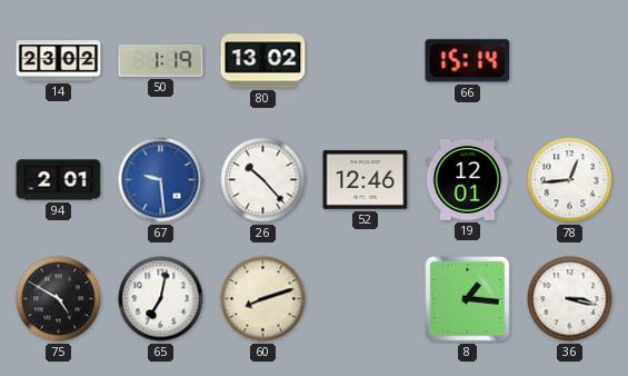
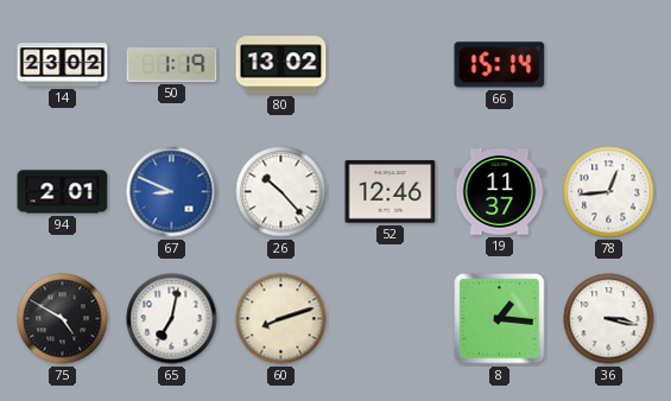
67: 9:29 -> 8:49 (172, 192)
19: 12:01 -> 11:37 (500, 192)
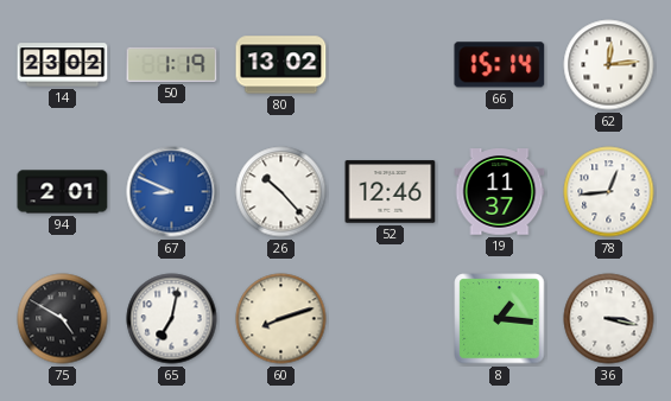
62: none -> 12:14 (609, 65)
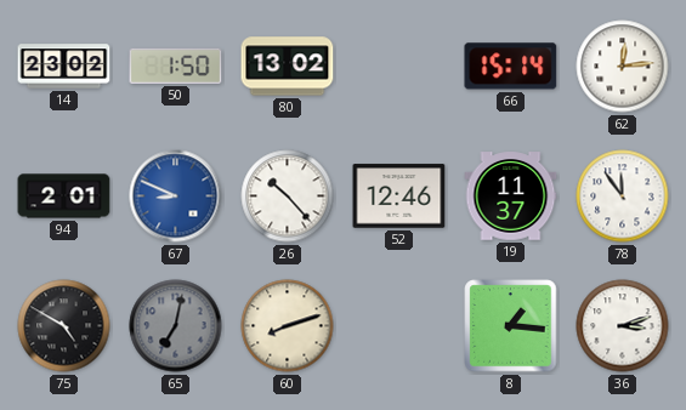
50: 1:19 -> 1:50 (176, 66)
78: 12:44 -> 11:54 (623, 197)
65 dial: white -> grey (176, 326)
36: 3:17 -> 3:12 (623, 326)
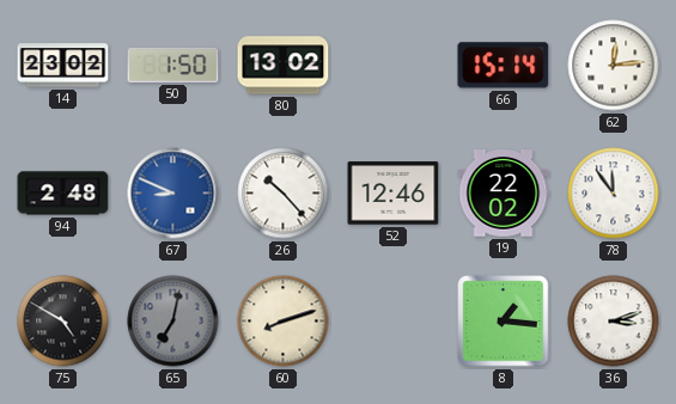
94: 2:01 -> 2:48 (63, 194)
19: 11:37 -> 22:02 (504, 194)
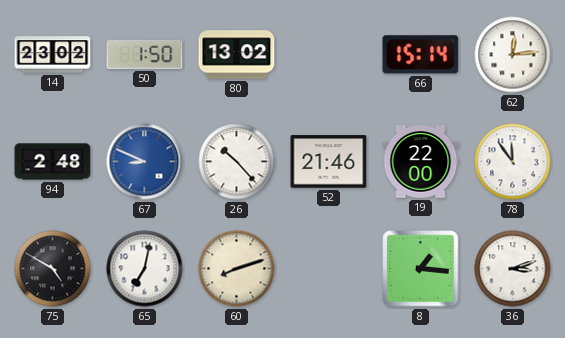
52: 12:46 -> 21:46 (329, 162)
19: 22:02 -> 22:00 (421, 162)
65 dial: grey -> white (145, 269)
